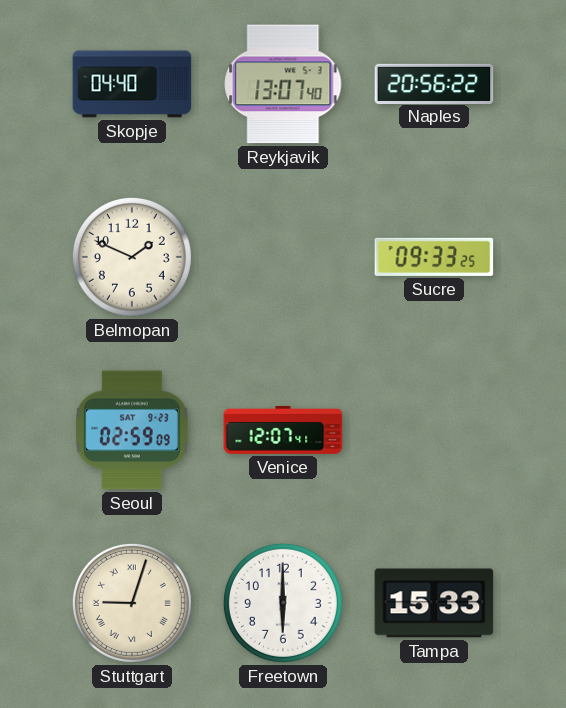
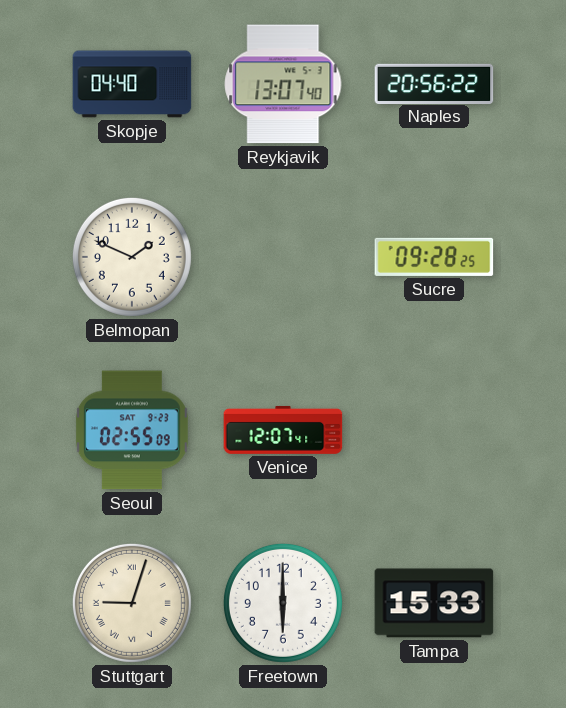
Sucre: 09:33 -> 09:28 (434, 257)
Seoul: 02:59 -> 02:55 (132, 430)
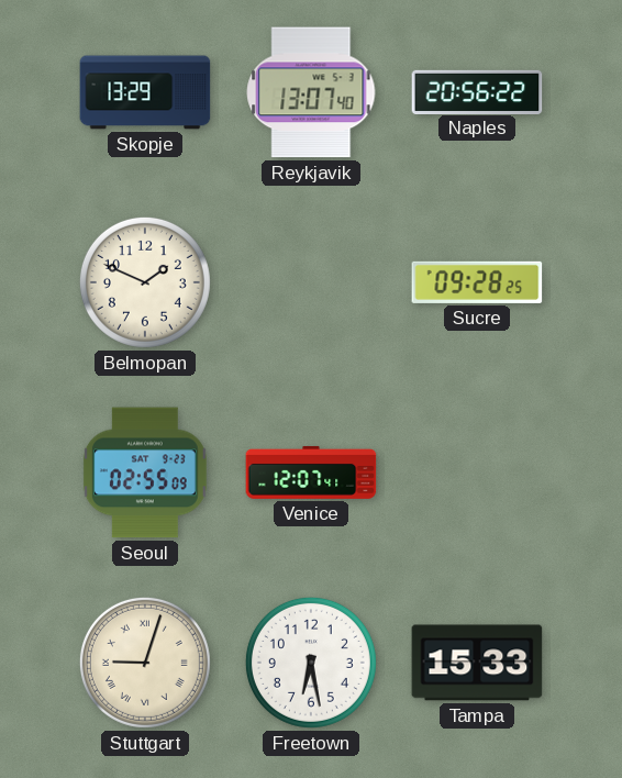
Skopje: 04:40 -> 13:29 (145, 92)
Freetown: 6:00 -> 6:28 (311, 663)
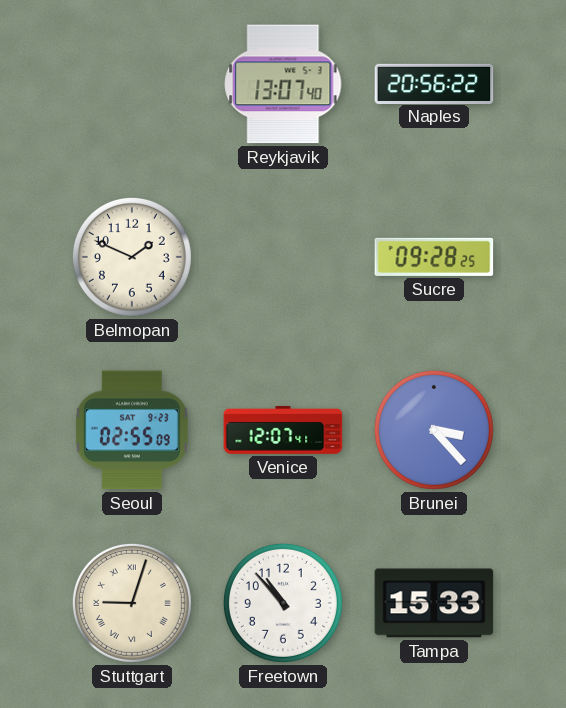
Skopje: 13:29 -> none (145, 92)
Brunei: none -> 3:23 (434, 430)
Freetown: 6:28 -> 10:53 (283, 603)
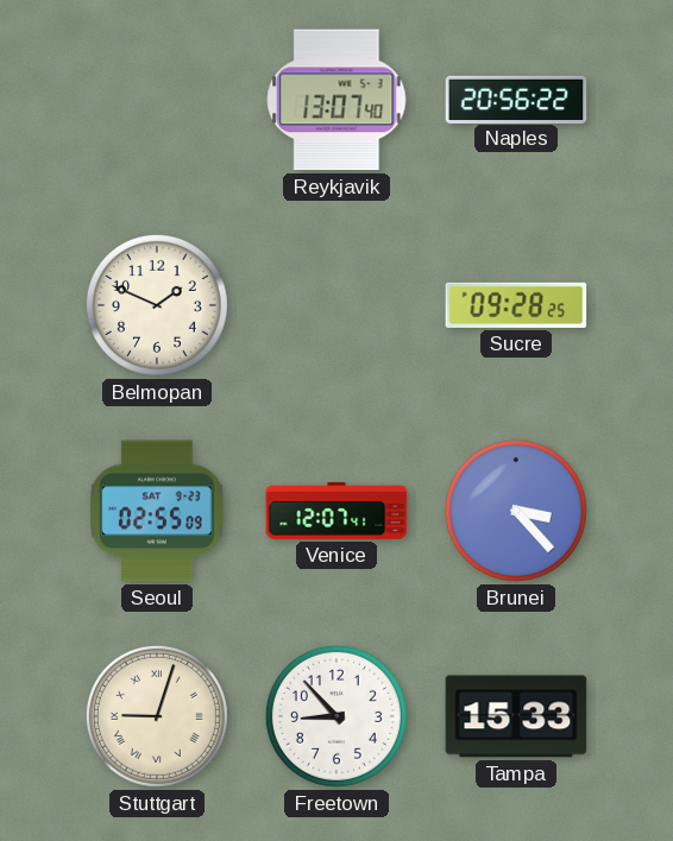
Freetown: 10:53 -> 8:53 (336, 716)
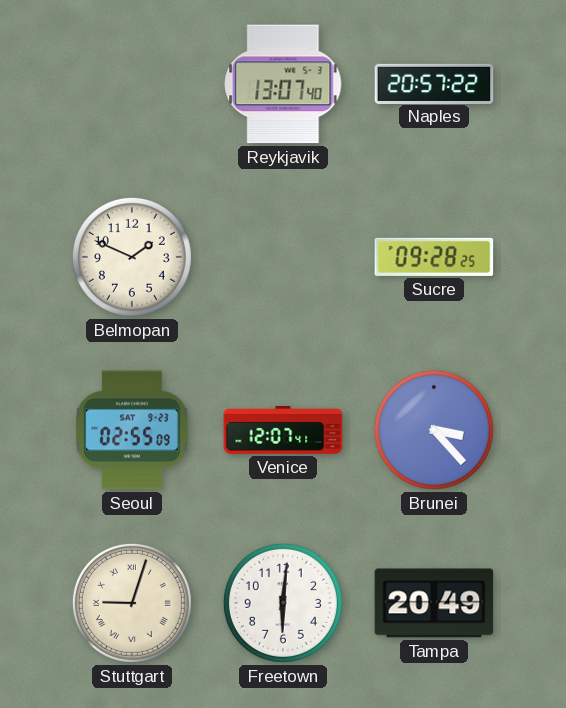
Naples: 20:56 -> 20:57 (434, 83)
Freetown: 8:53 -> 6:01 (283, 603)
Tampa: 15:33 -> 20:49 (434, 603)
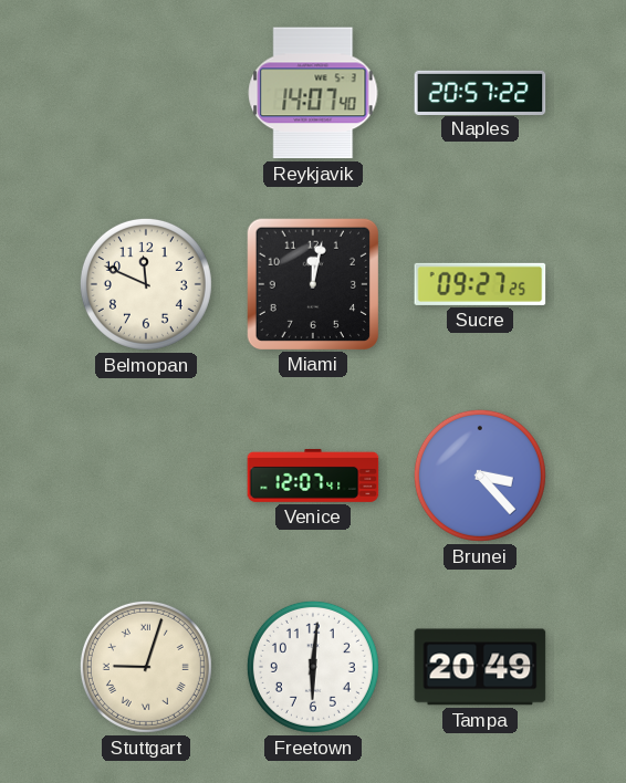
Reykjavik: 13:07 -> 14:07 (313, 93)
Belmopan: 1:49 -> 11:49 (146, 284)
Miami: none -> 12:02 (312, 283)
Sucre: 09:28 -> 09:27 (480, 284)
Seoul: 02:55 -> none (132, 430)
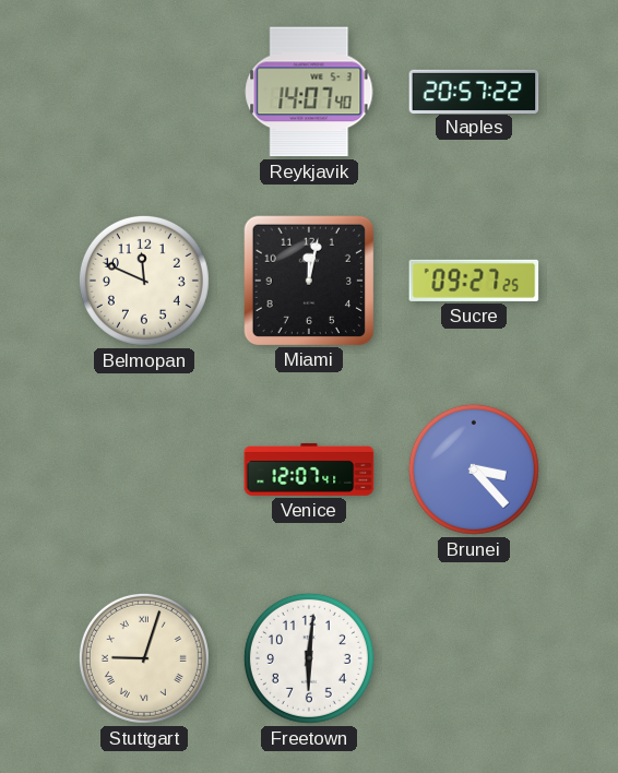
Tampa: 20:49 -> none (480, 667)
